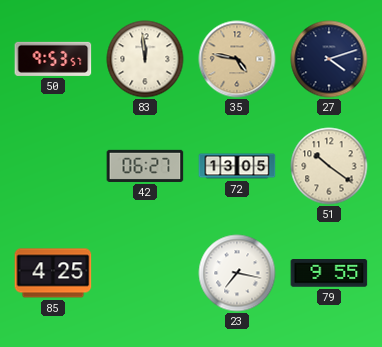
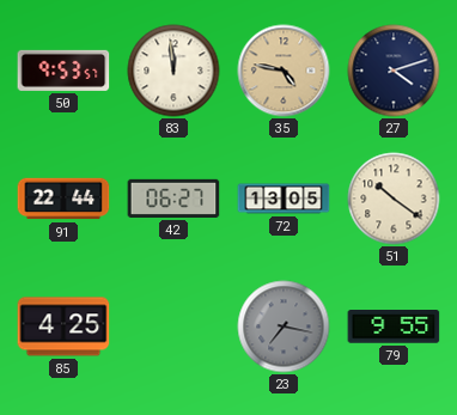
91: none -> 22:44 (63, 199)
23 dial: white -> grey (284, 326)
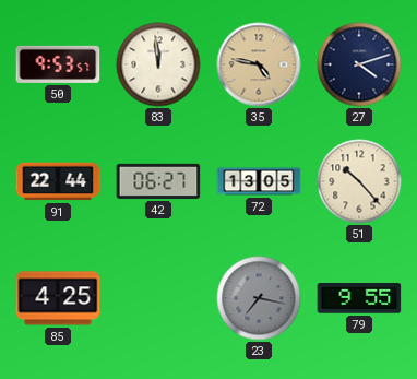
51: 10:21 -> 10:23 (359, 181)
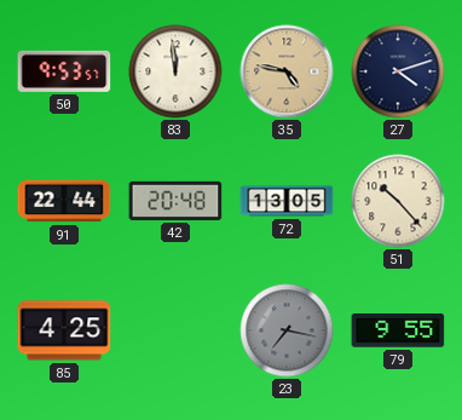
42: 06:27 -> 20:48 (175, 201)
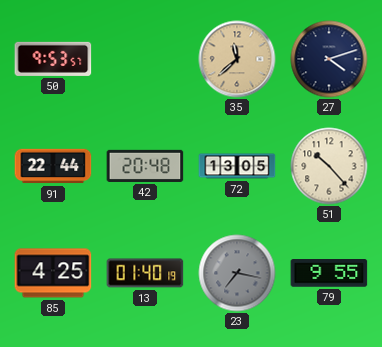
83: 11:59 -> none (175, 71)
35: 4:47 -> 11:38 (237, 59)
13: none -> 01:40 (145, 273)
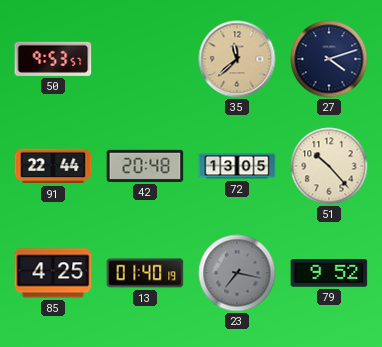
79: 9:55 -> 9:52 (329, 273)
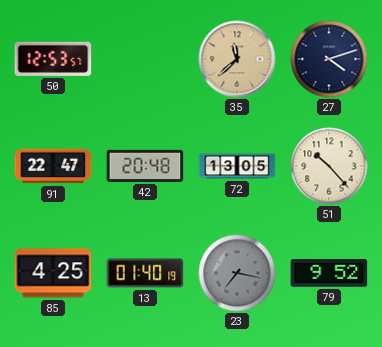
50: 9:53 -> 12:53 (53, 59)
91: 22:44 -> 22:47 (53, 166)
